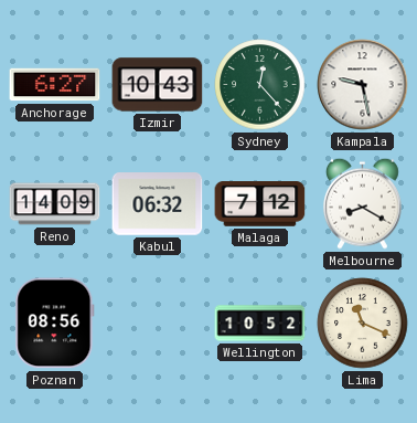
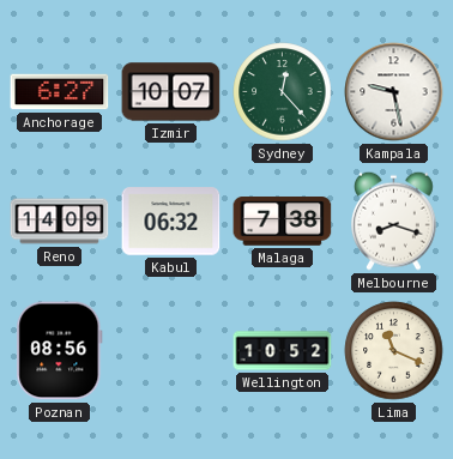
Izmir: 10:43 -> 10:07 (171, 92)
Malaga: 7:12 -> 7:38 (283, 222)
Melbourne: 8:20 -> 8:18 (393, 221)
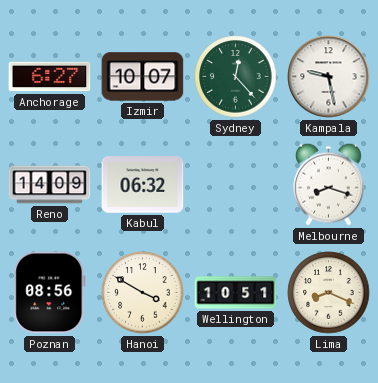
Malaga: 7:38 -> none (283, 222)
Hanoi: none -> 3:50 (143, 293)
Wellington: 10:52 -> 10:51 (236, 293)
Lima: 11:19 -> 8:19 (329, 293)
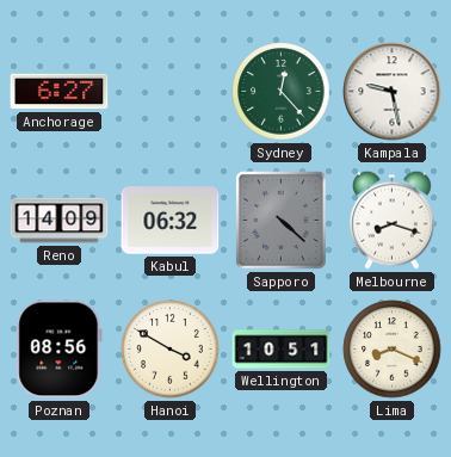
Izmir: 10:07 -> none (143, 77)
Sapporo: none -> 4:22 (280, 220)
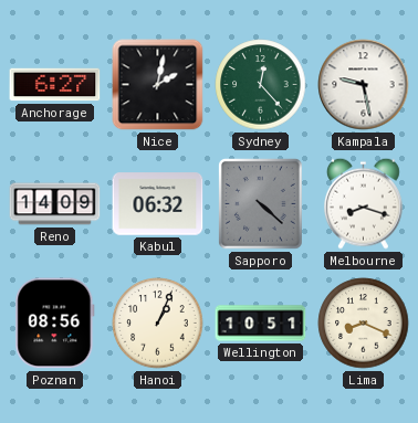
Nice: none -> 2:02 (158, 85)
Hanoi: 3:50 -> 1:04 (158, 324)
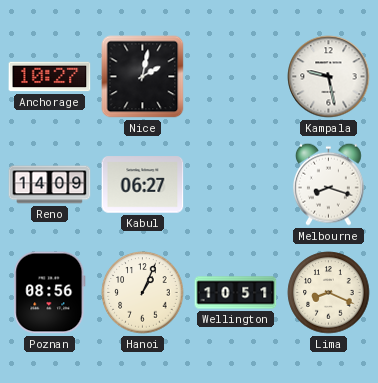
Anchorage: 6:27 -> 10:27 (50, 77)
Sydney: 12:23 -> none (261, 85)
Kabul: 06:32 -> 06:27 (143, 185)
Sapporo: 4:22 -> none (260, 203)
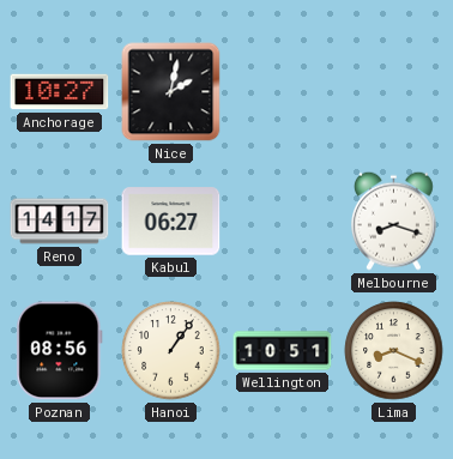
Kampala: 9:28 -> none (329, 77)
Reno: 14:09 -> 14:17 (60, 222)
Hanoi: 1:04 -> 1:06 (171, 351)
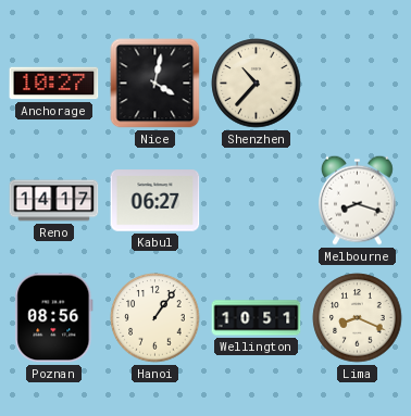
Nice: 2:02 -> 4:02 (155, 84)
Shenzhen: none -> 10:37 (257, 84)
